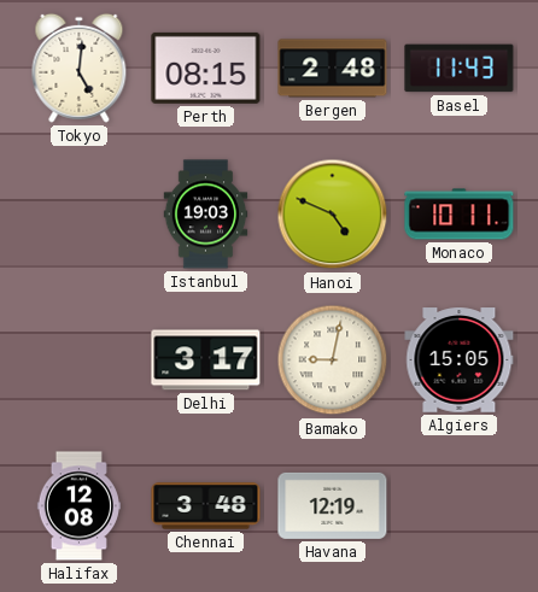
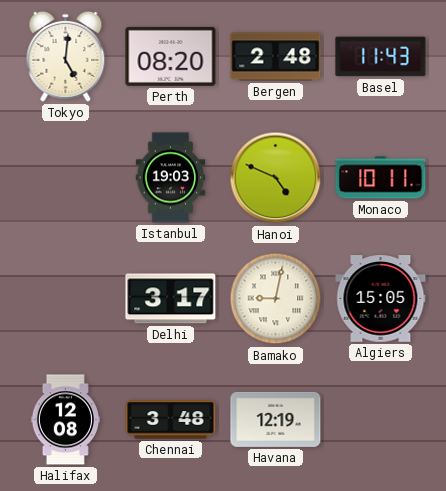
Perth: 08:15 -> 08:20 (171, 56)
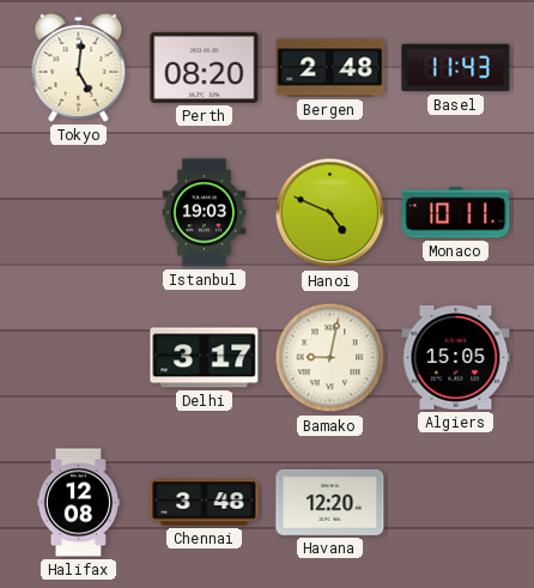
Havana: 12:19 -> 12:20 (330, 502)
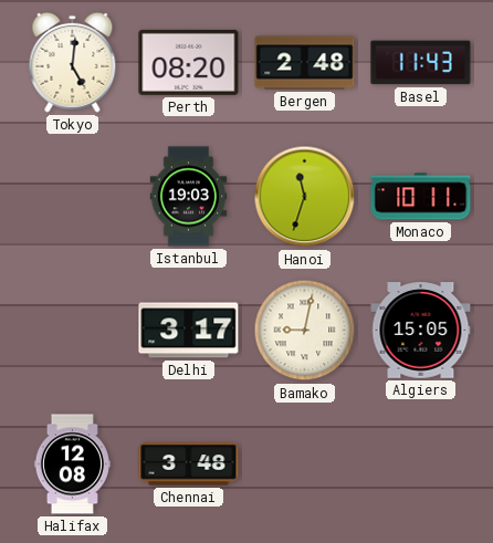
Hanoi: 4:49 -> 11:33 (305, 197)
Havana: 12:20 -> none (330, 502)
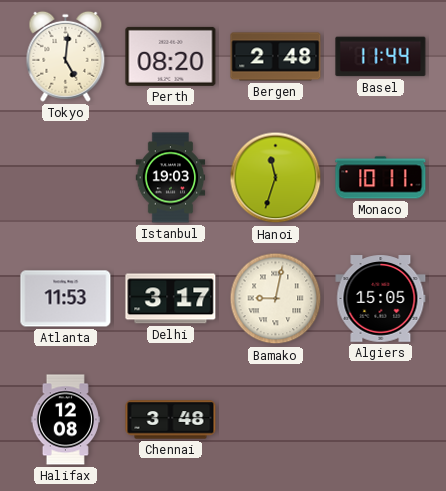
Basel: 11:43 -> 11:44 (381, 57)
Atlanta: none -> 11:53 (66, 299)
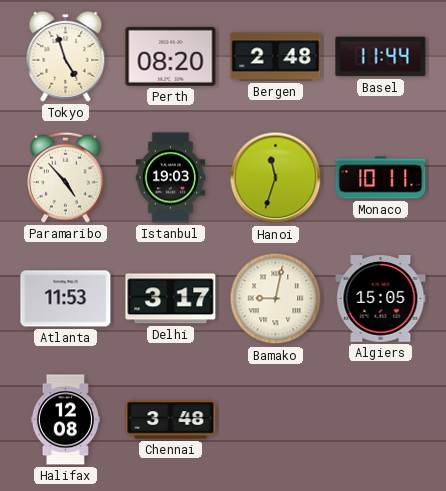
Tokyo: 5:01 -> 4:57 (66, 56)
Paramaribo: none -> 4:53 (66, 177)
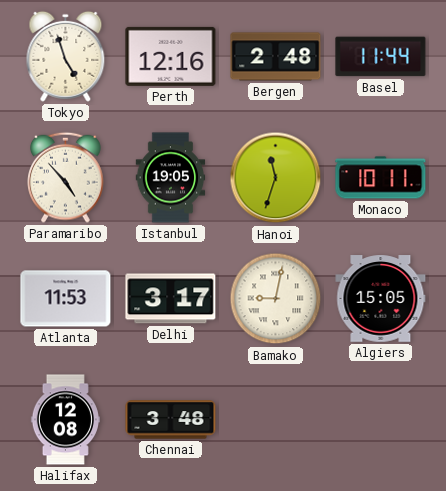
Perth: 08:20 -> 12:16 (171, 56)
Istanbul: 19:03 -> 19:05 (171, 178)
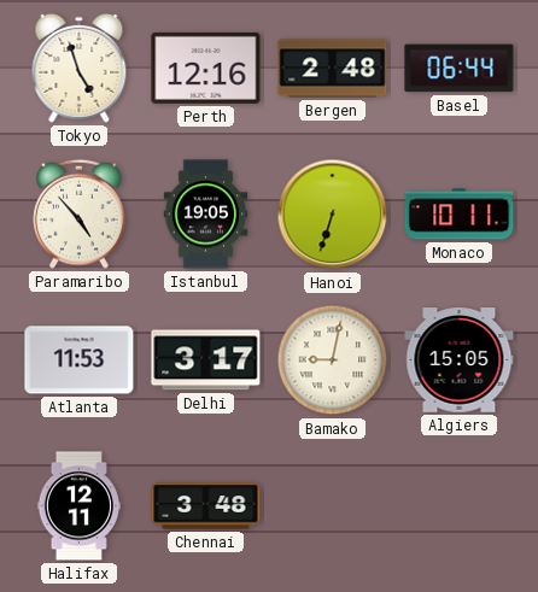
Basel: 11:44 -> 06:44 (460, 69)
Hanoi: 11:33 -> 6:33 (333, 215)
Halifax: 12:08 -> 12:11 (78, 506)
